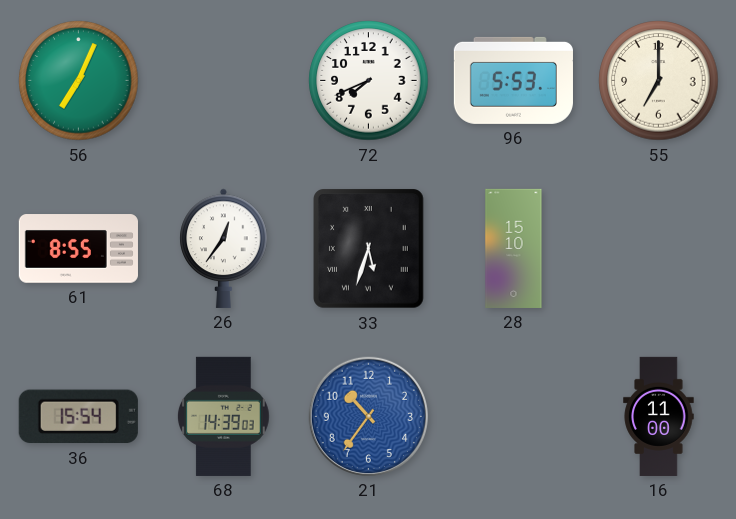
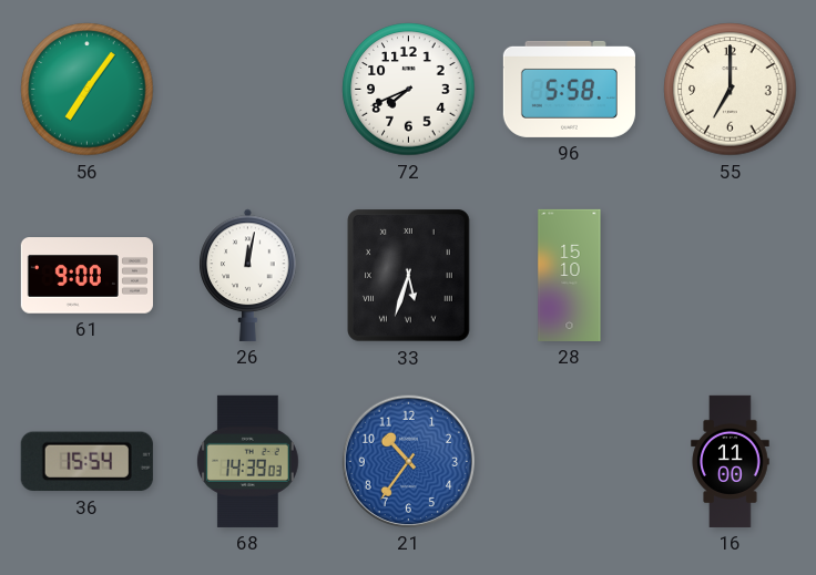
56: 7:04 -> 7:06 (88, 90)
96: 5:53 -> 5:58 (569, 89)
61: 8:55 -> 9:00 (86, 276)
26: 12:36 -> 12:02 (248, 275)
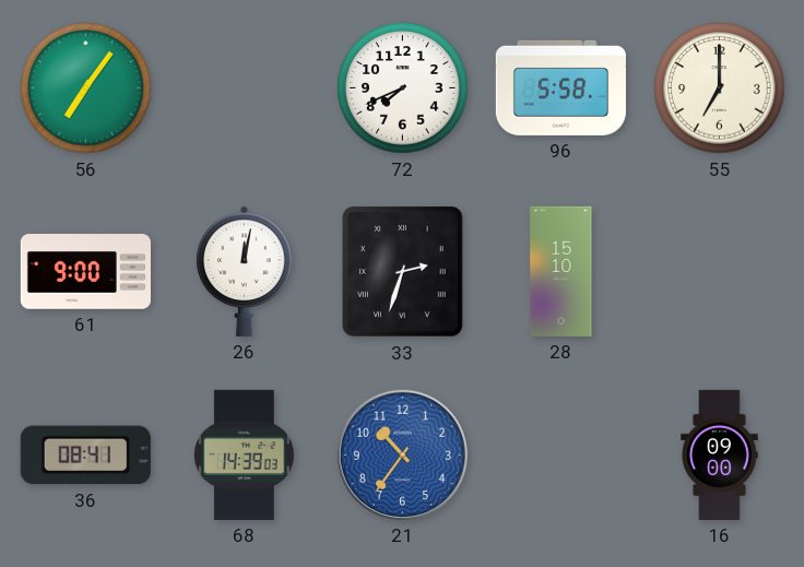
33: 5:33 -> 2:33 (403, 272)
36: 15:54 -> 08:41 (85, 456)
16: 11:00 -> 09:00 (720, 454)
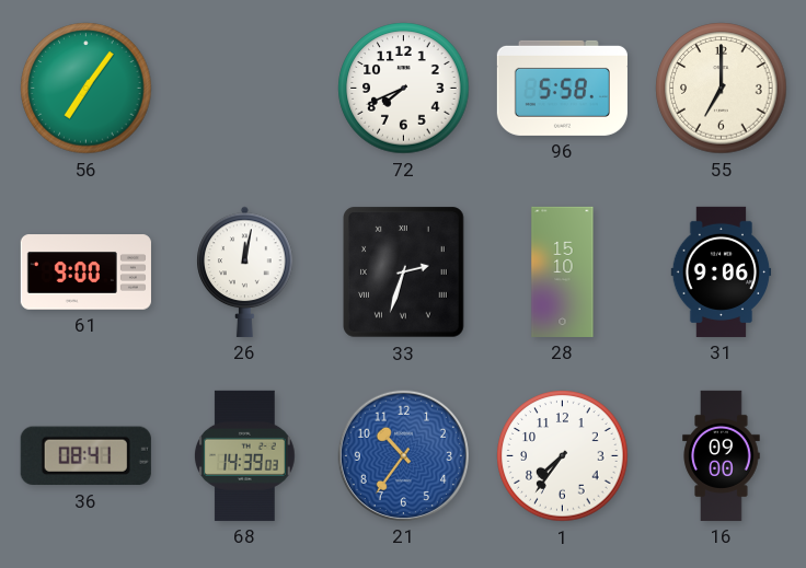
31: none -> 9:06 (722, 271)
1: none -> 7:36 (563, 456)
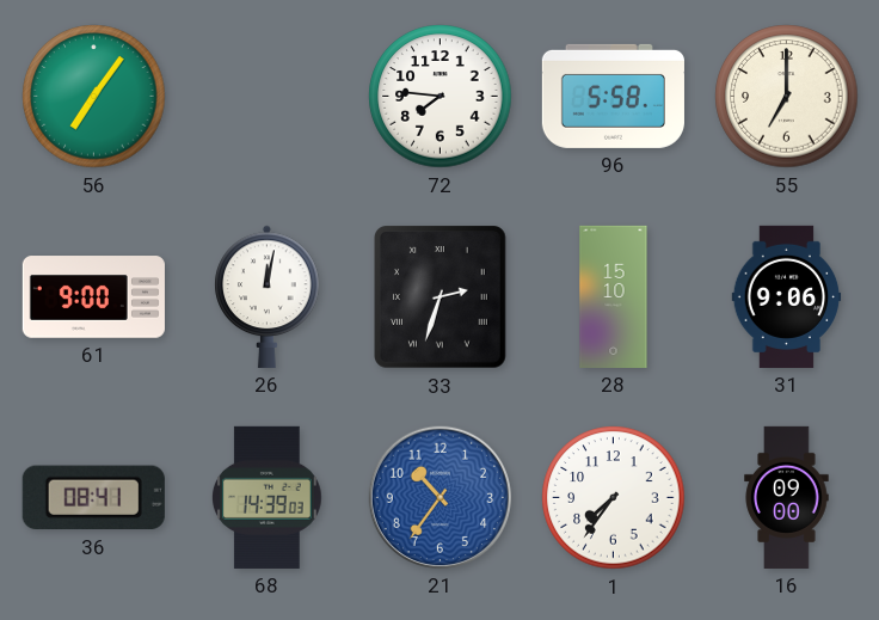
72: 7:41 -> 7:46 (441, 97)
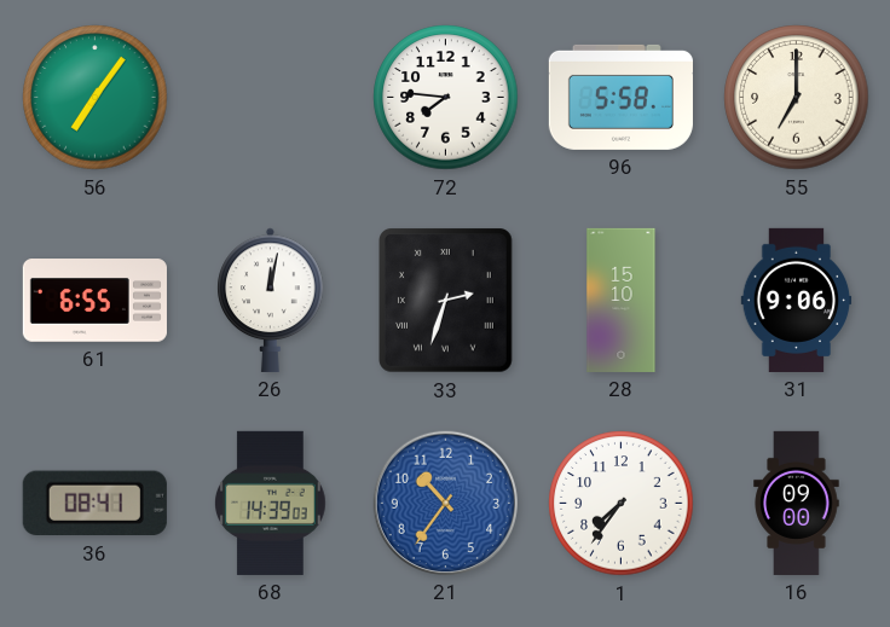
61: 9:00 -> 6:55 (94, 301)
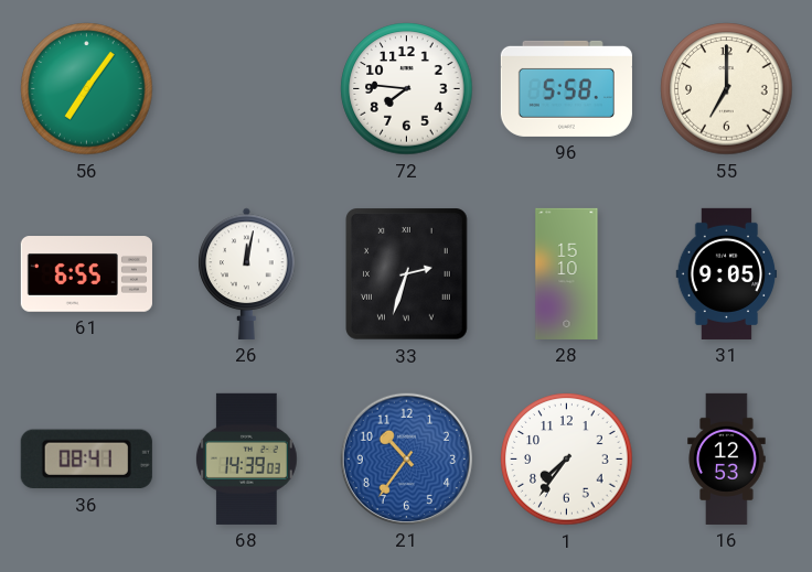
31: 9:06 -> 9:05 (727, 273)
16: 09:00 -> 12:53 (727, 458)
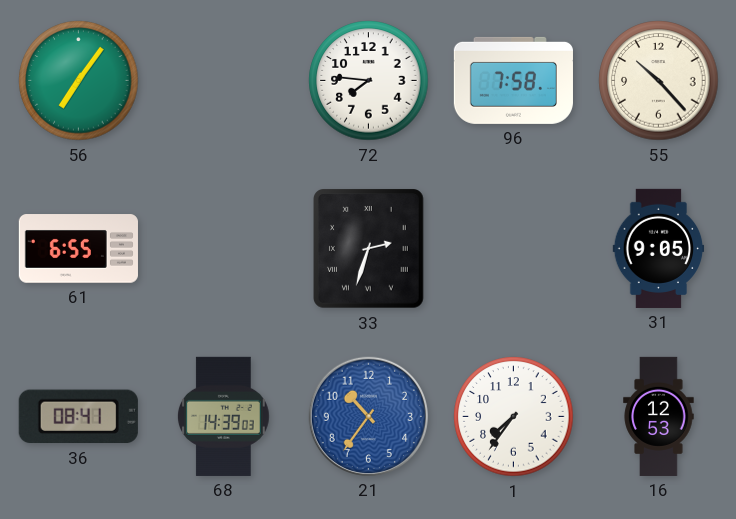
96: 5:58 -> 7:58 (513, 80)
55: 7:00 -> 10:23 (659, 81)
26: 12:02 -> none (247, 273)
28: 15:10 -> none (567, 273)
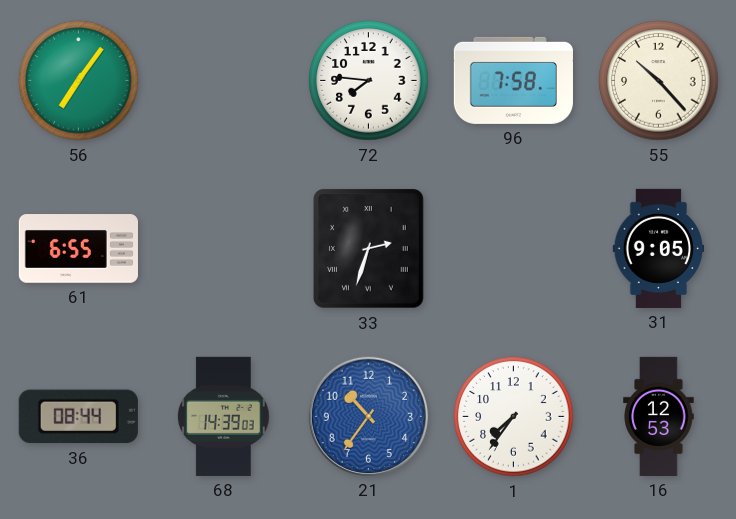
36: 08:41 -> 08:44 (78, 417)
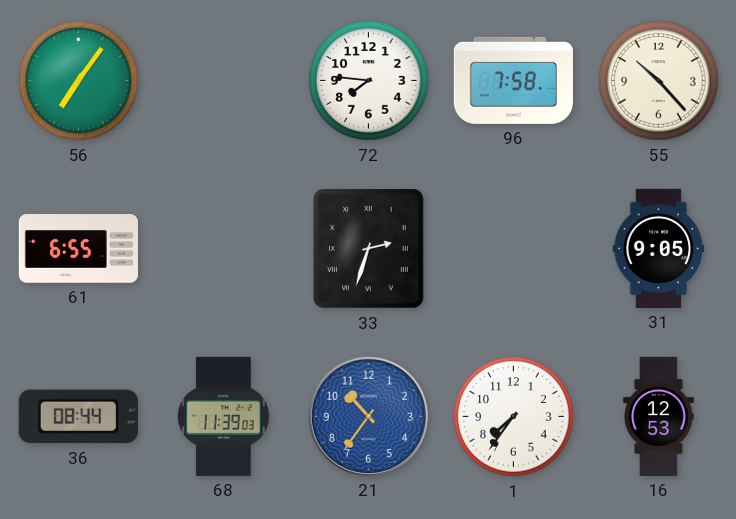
68: 14:39 -> 11:39 (224, 416)
